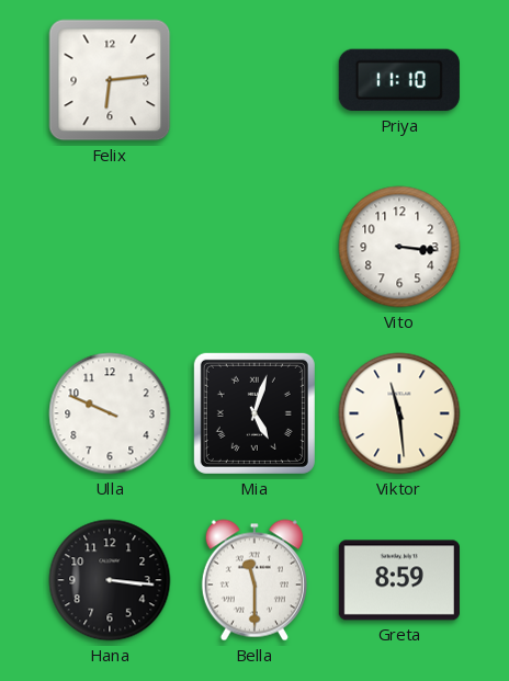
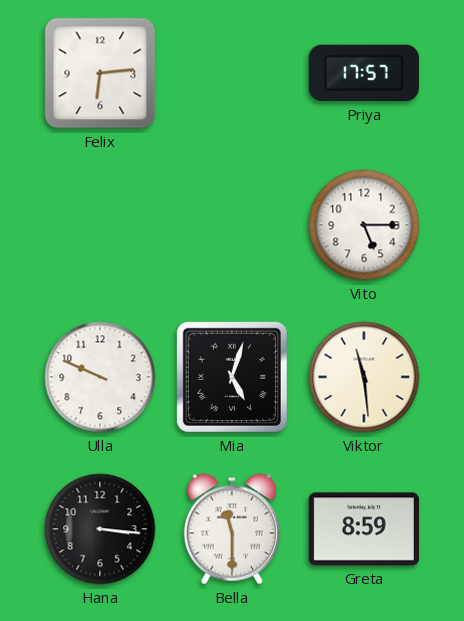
Priya: 11:10 -> 17:57 (364, 73)
Vito: 3:16 -> 5:15 (364, 225)
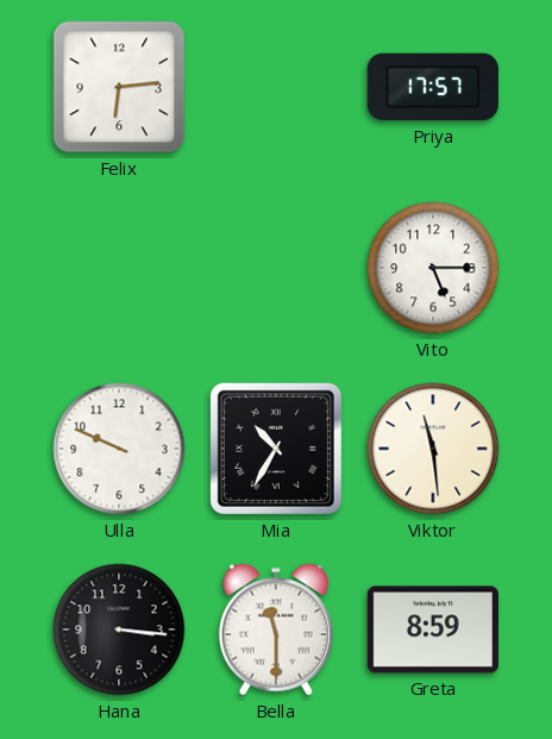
Mia: 5:03 -> 10:35 (276, 449)
